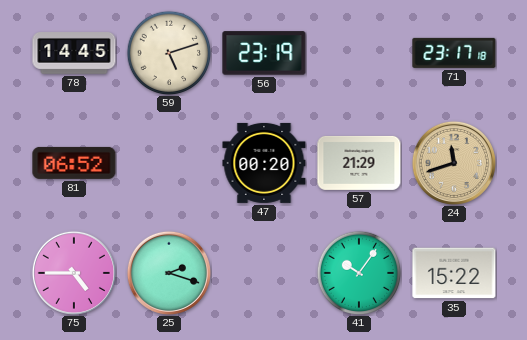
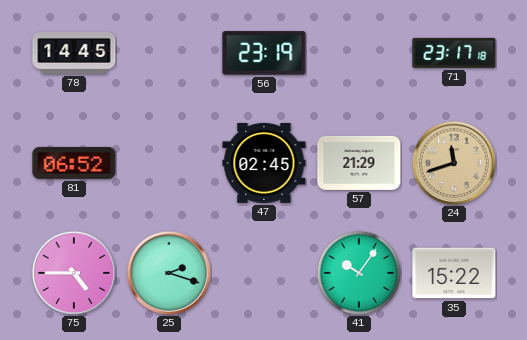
59: 5:12 -> none (169, 53)
47: 00:20 -> 02:45 (264, 163)
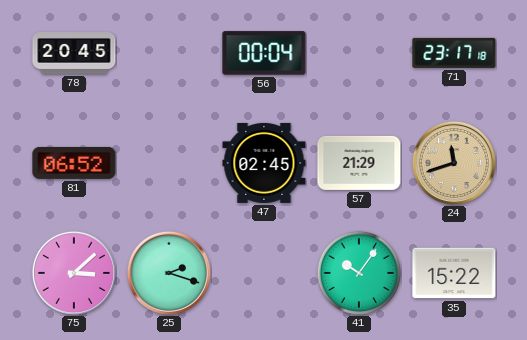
78: 14:45 -> 20:45 (74, 54)
56: 23:19 -> 00:04 (264, 53)
75: 4:45 -> 3:08 (74, 273)
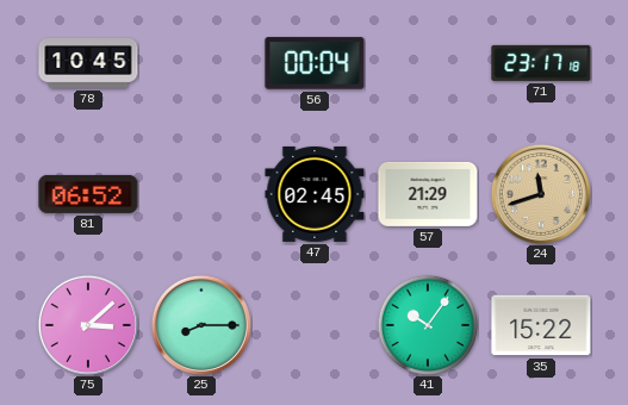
78: 20:45 -> 10:45 (88, 64)
25: 2:18 -> 8:15 (201, 325)
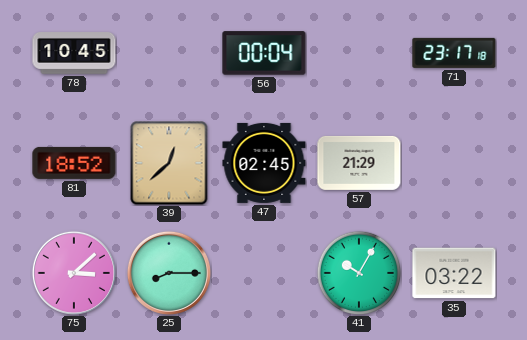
81: 06:52 -> 18:52 (74, 163)
39: none -> 12:38 (169, 163)
24: 11:42 -> none (541, 194)
41: 10:06 -> 10:05 (359, 273)
35: 15:22 -> 03:22 (454, 273)
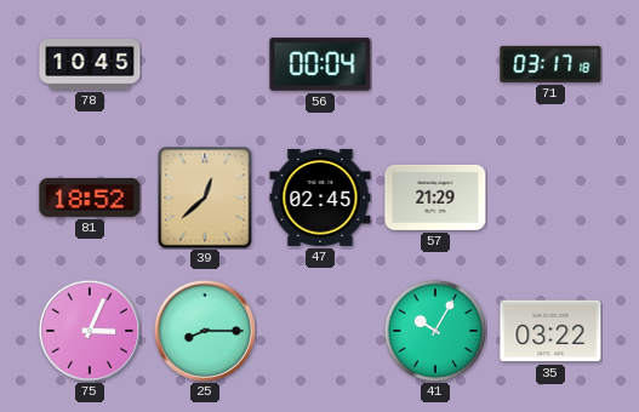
71: 23:17 -> 03:17 (550, 64)
75: 3:08 -> 3:04 (90, 331)
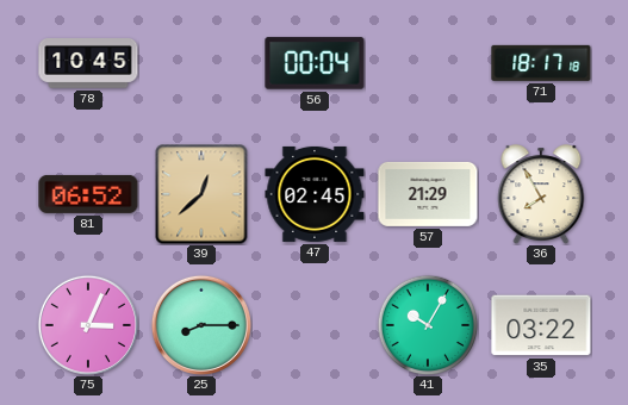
71: 03:17 -> 18:17 (541, 63)
81: 18:52 -> 06:52 (88, 194)
36: none -> 7:55 (541, 194)
